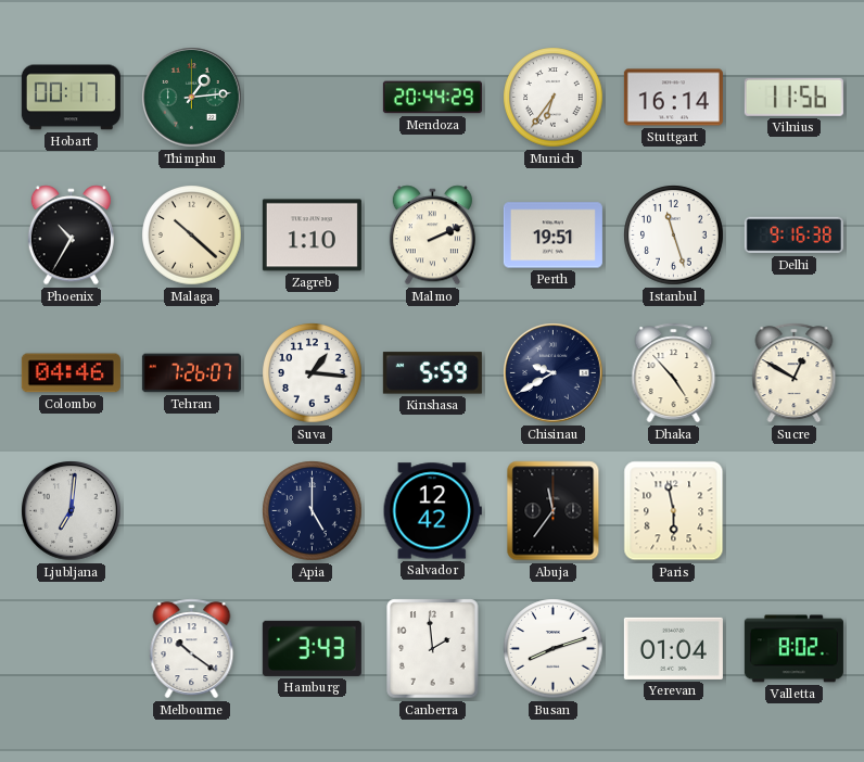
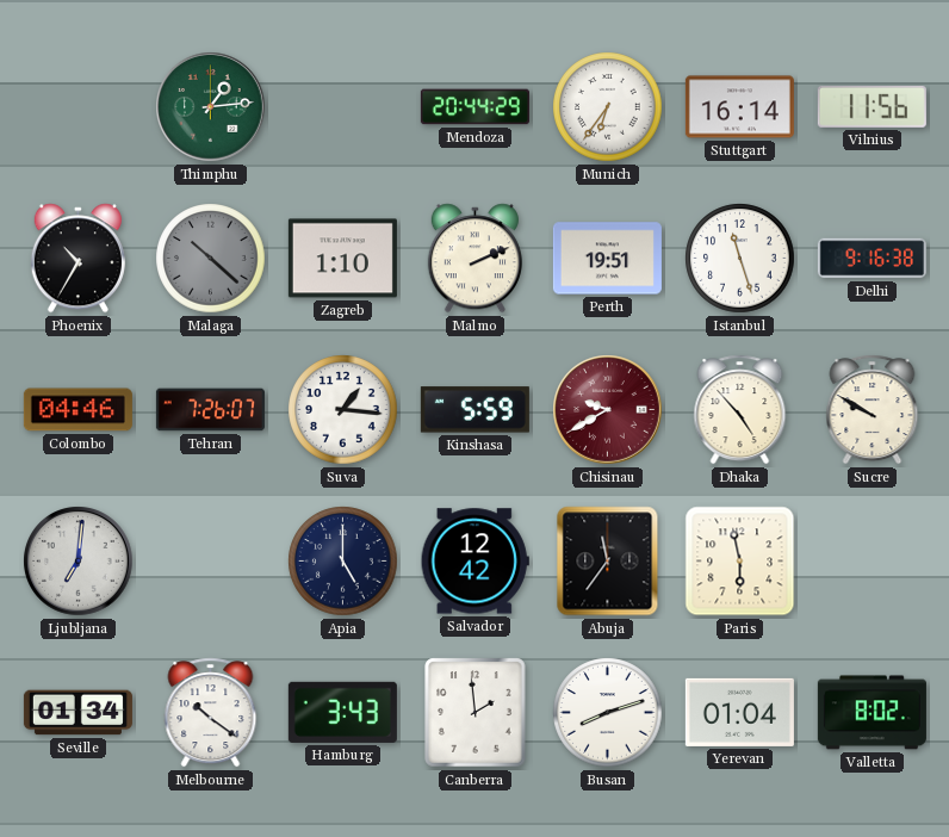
Hobart: 00:17 -> none (71, 98)
Malaga dial: cream -> grey (211, 259)
Chisinau dial: navy -> burgundy (608, 410)
Sucre: 12:50 -> 9:50 (873, 410)
Seville: none -> 01:34 (77, 713)
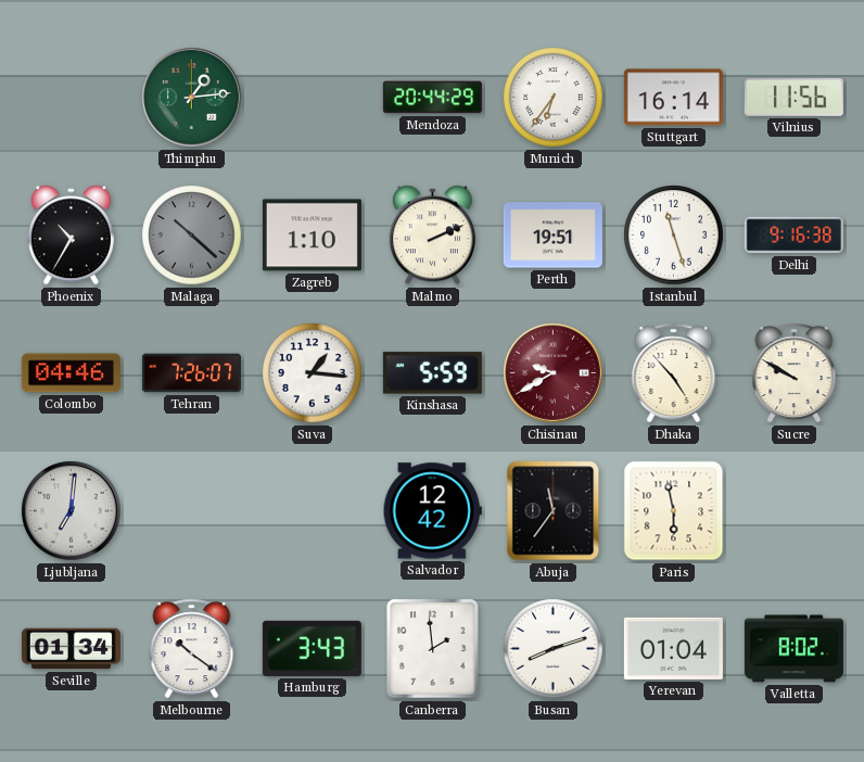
Apia: 5:00 -> none (343, 562)
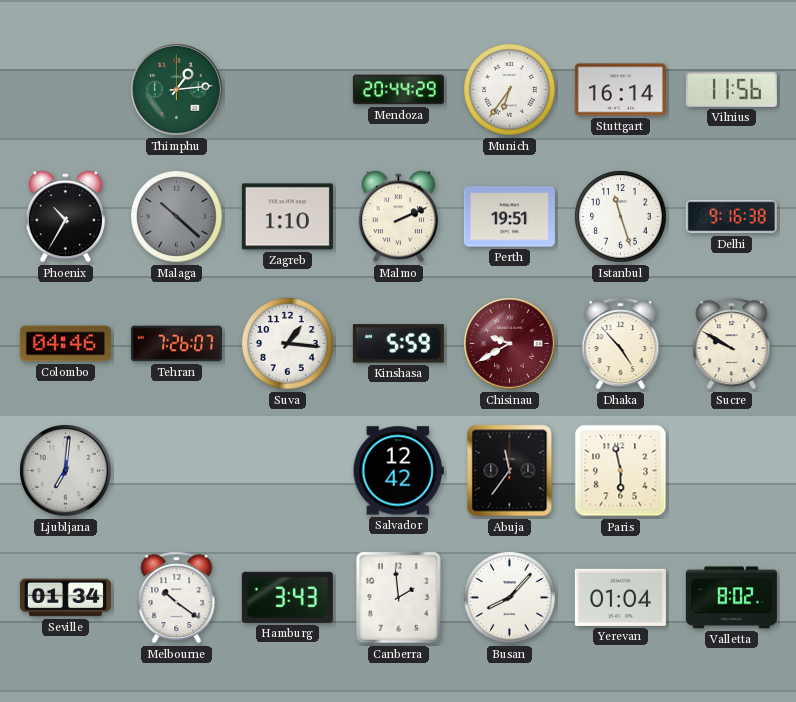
Busan: 8:12 -> 8:07 (510, 598)
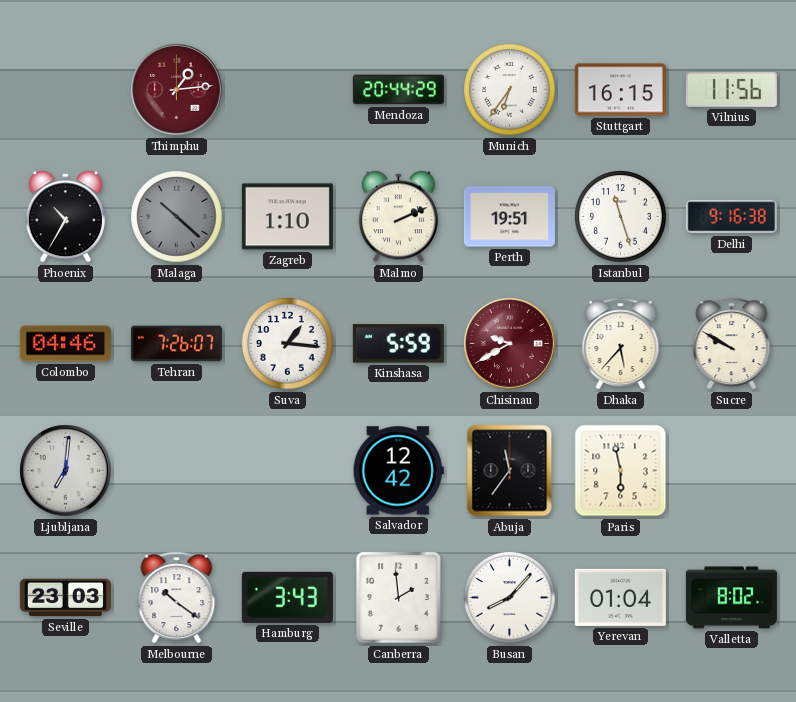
Thimphu dial: green -> burgundy (177, 90)
Stuttgart: 16:14 -> 16:15 (620, 90)
Dhaka: 4:53 -> 5:37 (621, 344)
Seville: 01:34 -> 23:03 (65, 598)
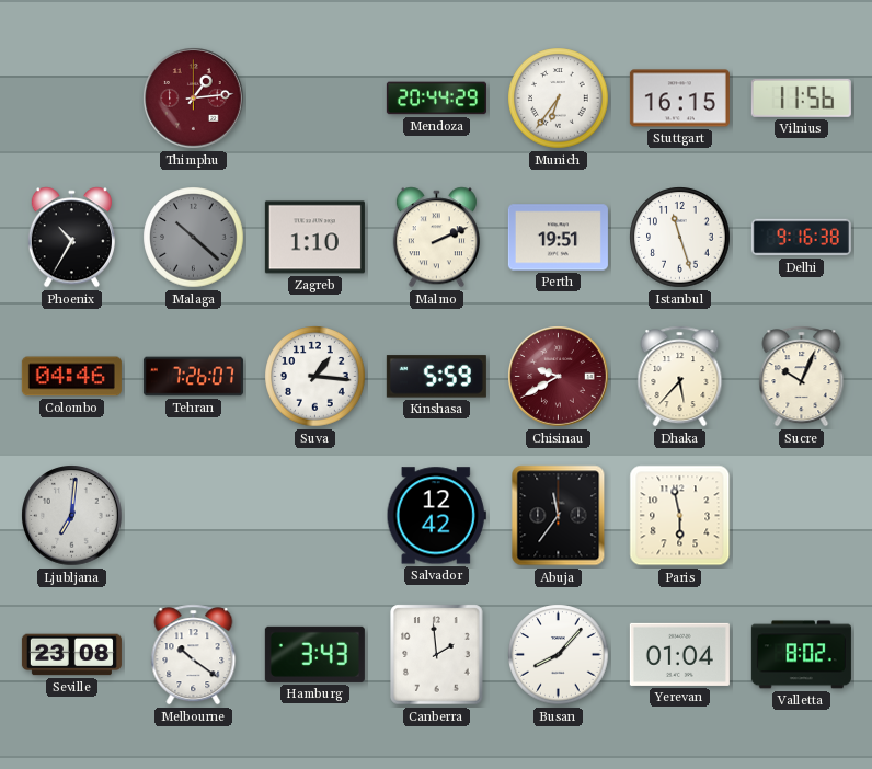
Sucre: 9:50 -> 10:04 (802, 377)
Seville: 23:03 -> 23:08 (71, 655)
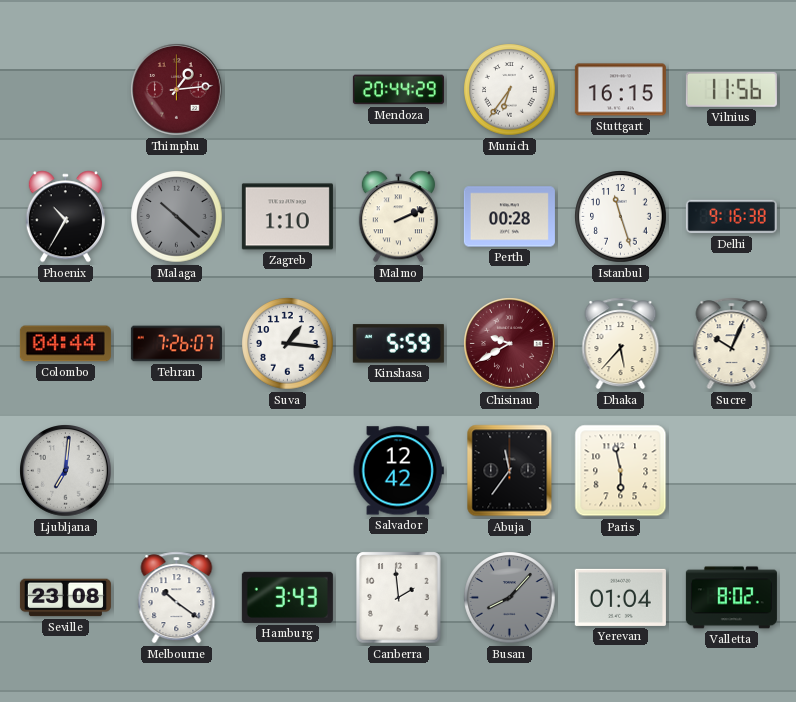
Perth: 19:51 -> 00:28 (509, 217)
Colombo: 04:46 -> 04:44 (65, 344)
Busan dial: white -> grey (510, 598)
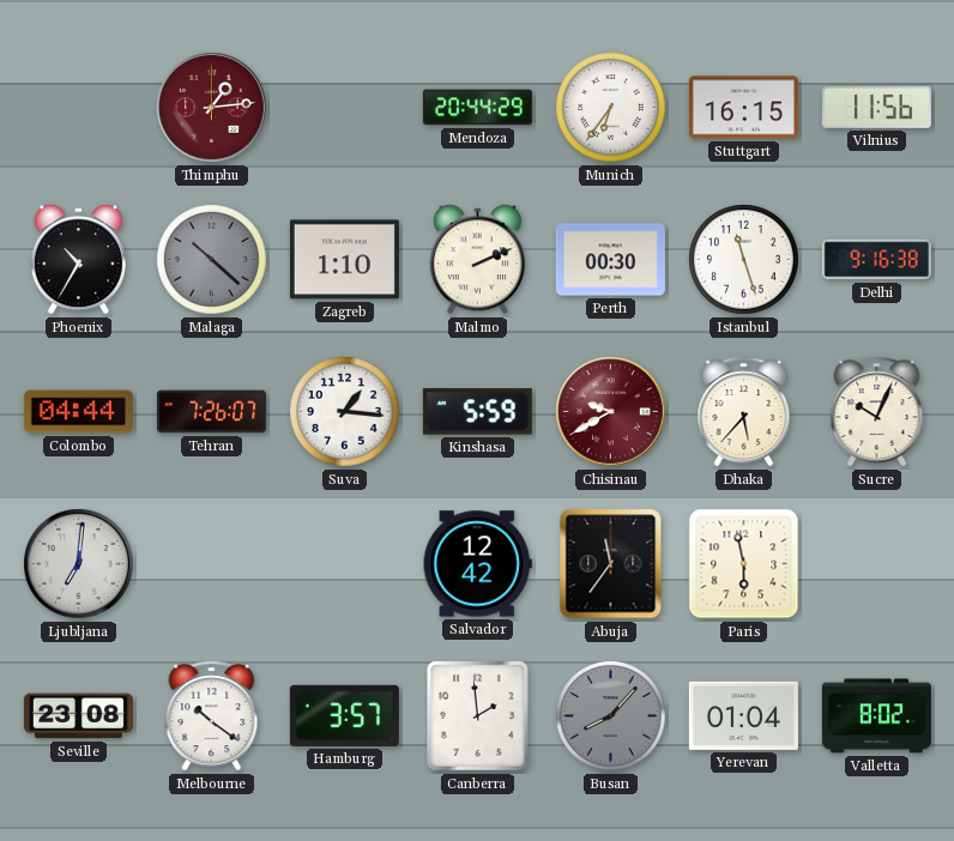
Perth: 00:28 -> 00:30 (610, 260)
Hamburg: 3:43 -> 3:57 (344, 715)
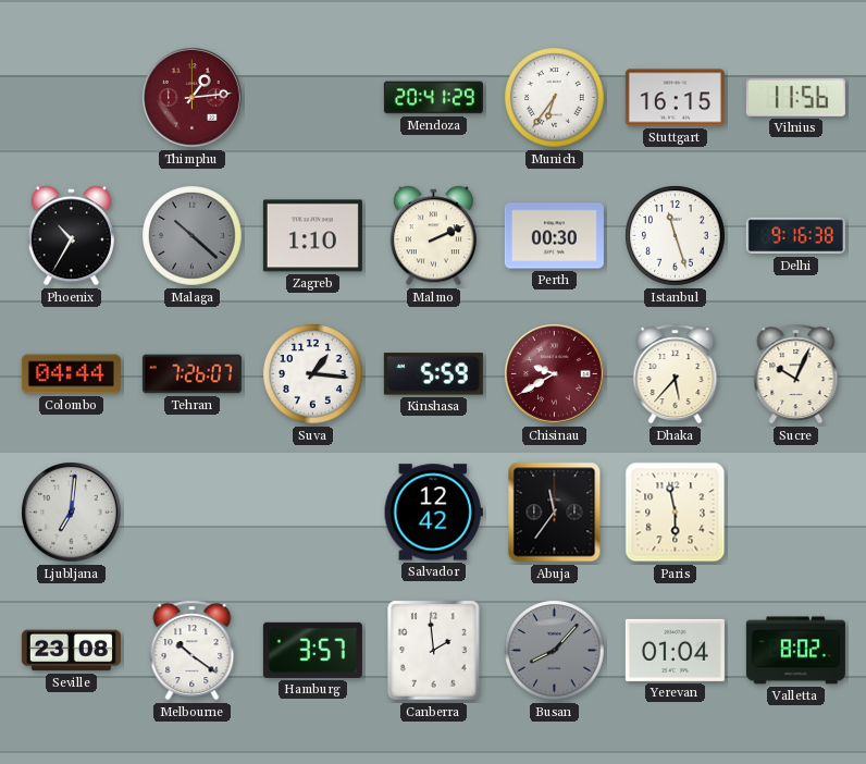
Mendoza: 20:44 -> 20:41 (433, 98)
